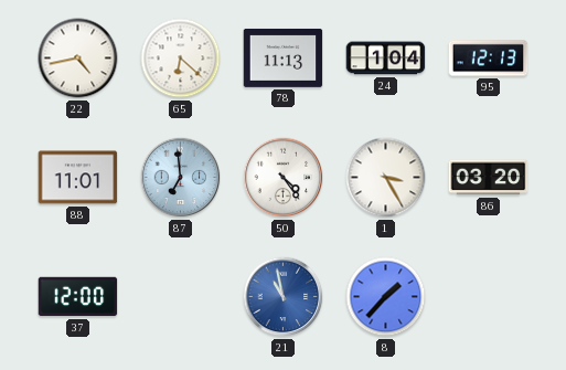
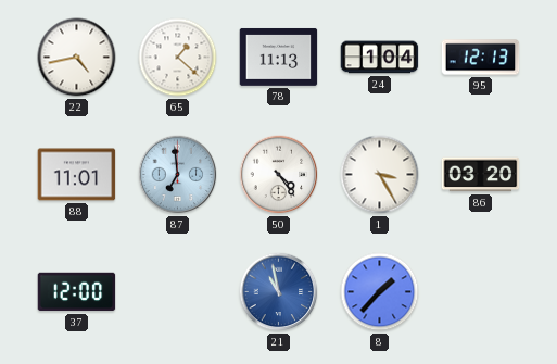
65: 6:22 -> 1:22 (178, 58)
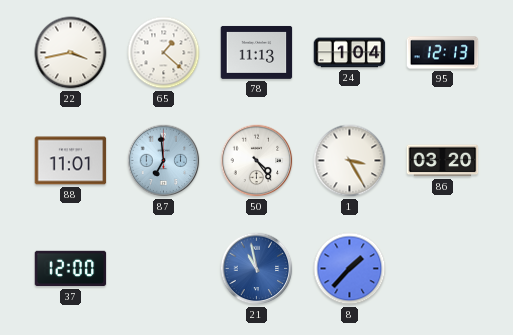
22: 4:43 -> 3:43 (71, 53)
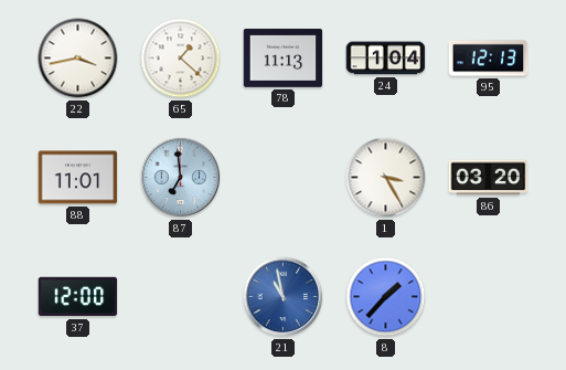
50: 4:24 -> none (257, 161)
